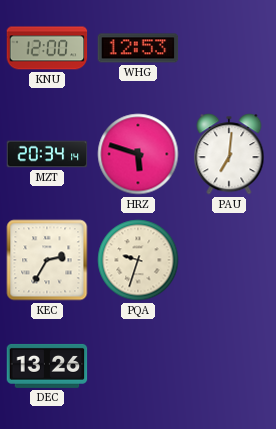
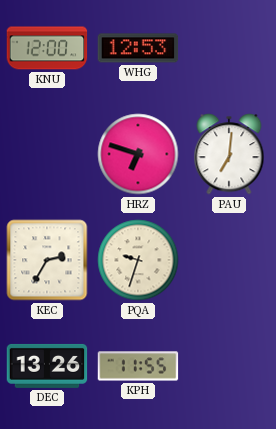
MZT: 20:34 -> none (47, 154)
HRZ: 5:48 -> 6:48 (138, 154)
KPH: none -> 11:55 (138, 366)
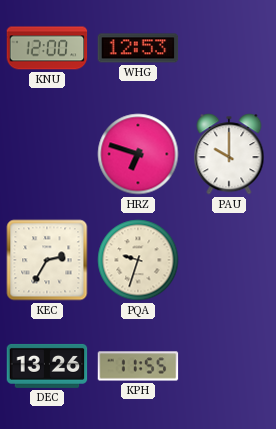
PAU: 7:01 -> 10:00 (229, 154)
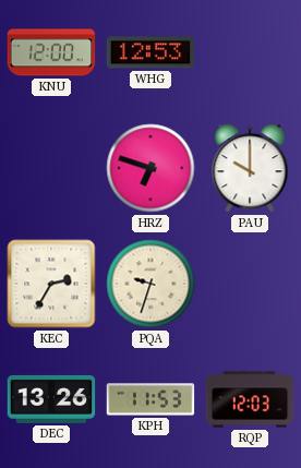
KPH: 11:55 -> 11:53 (150, 399)
RQP: none -> 12:03 (250, 399)
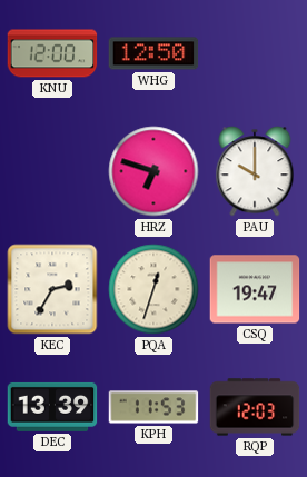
WHG: 12:53 -> 12:50 (153, 53)
PQA: 9:33 -> 12:33 (153, 289)
CSQ: none -> 19:47 (255, 289)
DEC: 13:26 -> 13:39 (52, 407)
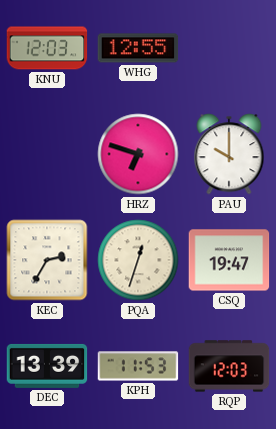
KNU: 12:00 -> 12:03 (47, 48)
WHG: 12:50 -> 12:55 (138, 48)
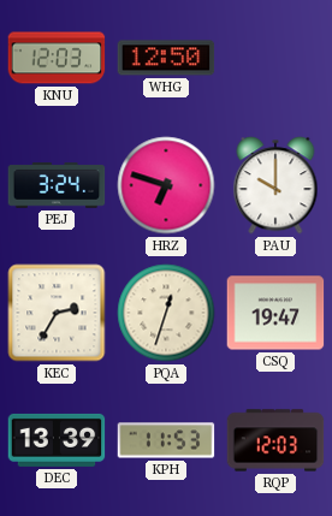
WHG: 12:55 -> 12:50 (166, 58)
PEJ: none -> 3:24 (57, 185)
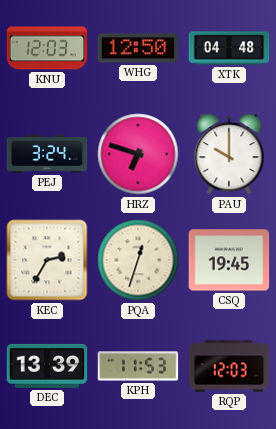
XTK: none -> 04:48 (229, 48)
CSQ: 19:47 -> 19:45 (229, 260)
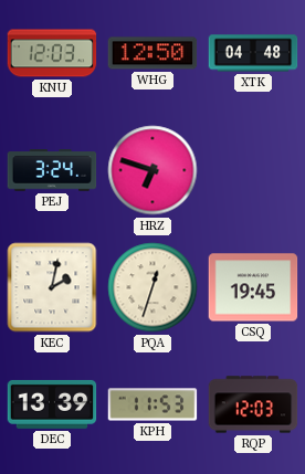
PAU: 10:00 -> none (229, 154)
KEC: 2:35 -> 2:02 (52, 287)
